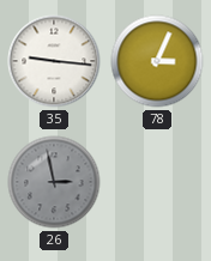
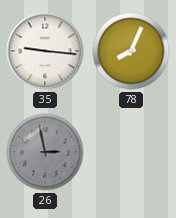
78: 3:04 -> 8:04 (131, 51)
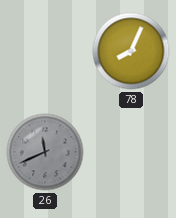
35: 9:16 -> none (45, 51)
26: 2:58 -> 11:41 (45, 152)
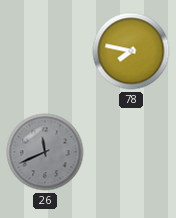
78: 8:04 -> 7:47 (131, 51)
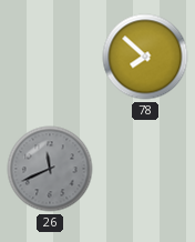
78: 7:47 -> 7:52 (145, 57)
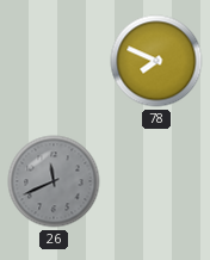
78: 7:52 -> 7:49 (156, 61)
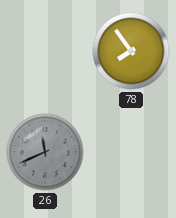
78: 7:49 -> 7:54 (131, 51)
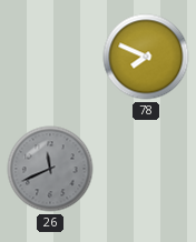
78: 7:54 -> 7:49 (146, 57)
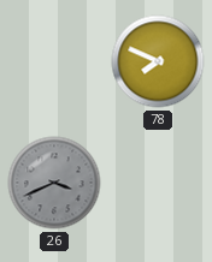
26: 11:41 -> 3:41 (54, 183)
